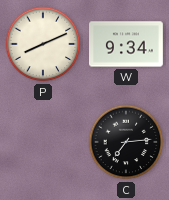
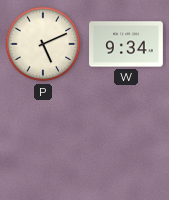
P: 8:11 -> 5:11 (43, 44)
C: 7:14 -> none (126, 142)
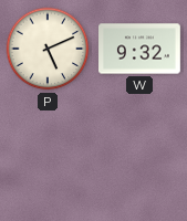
W: 9:34 -> 9:32 (141, 49)
